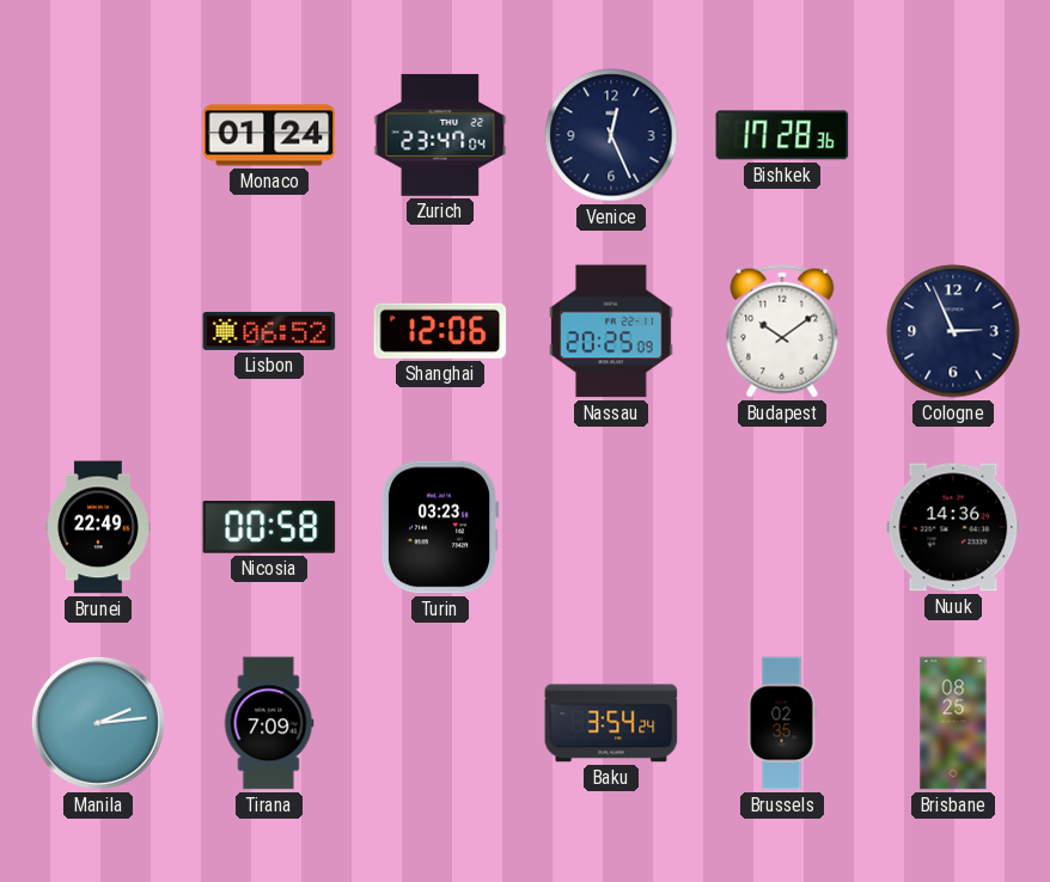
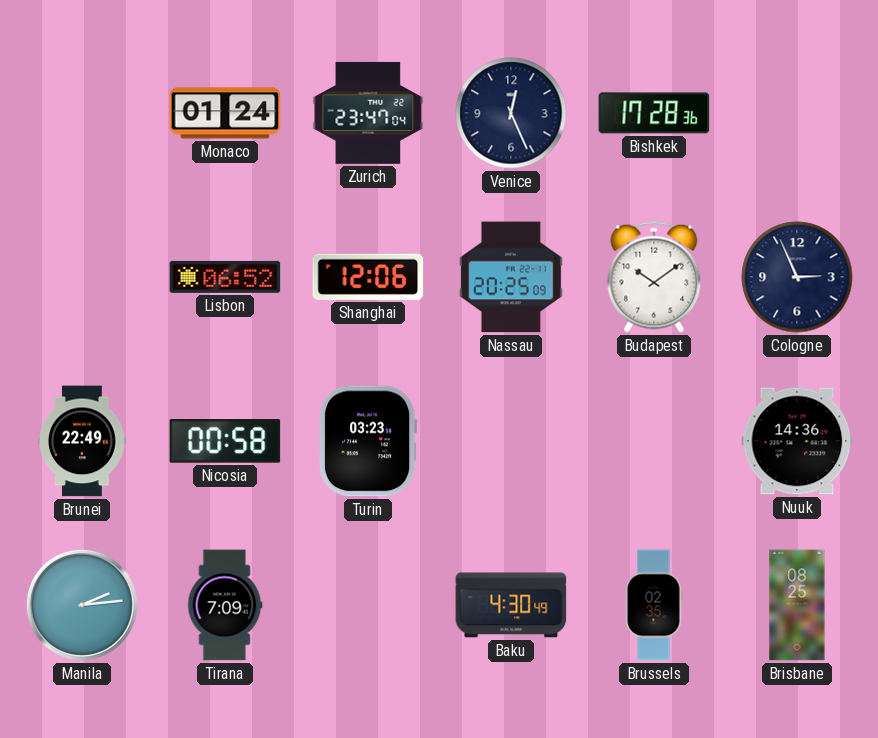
Baku: 3:54 -> 4:30 (511, 605)
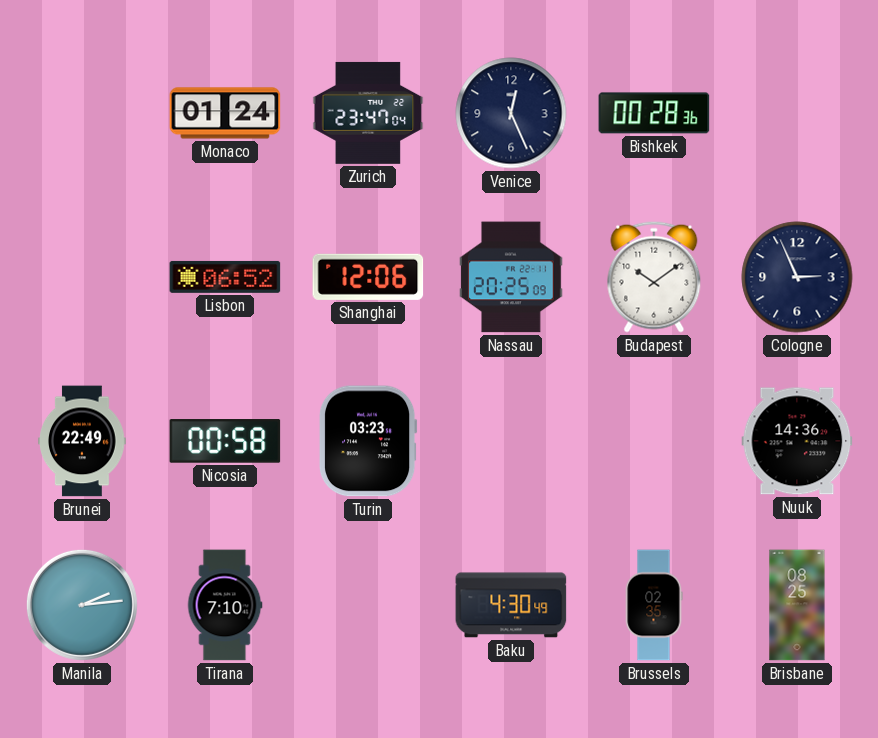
Bishkek: 17:28 -> 00:28 (654, 113)
Tirana: 7:09 -> 7:10 (225, 605)
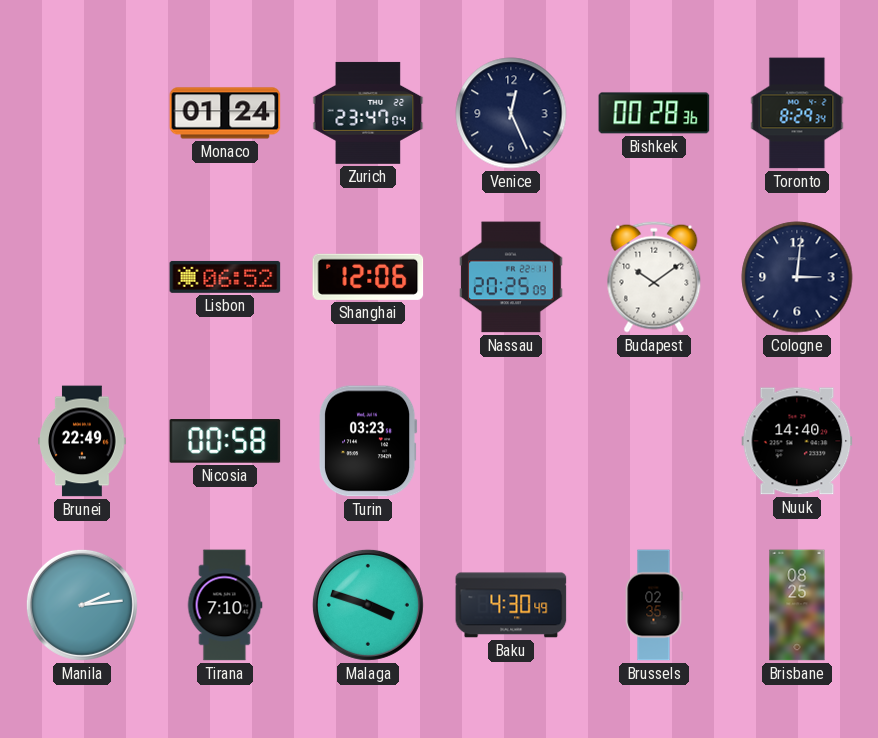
Toronto: none -> 8:29 (797, 113)
Cologne: 2:56 -> 3:01 (797, 277)
Nuuk: 14:36 -> 14:40 (797, 441)
Malaga: none -> 3:48 (368, 605)
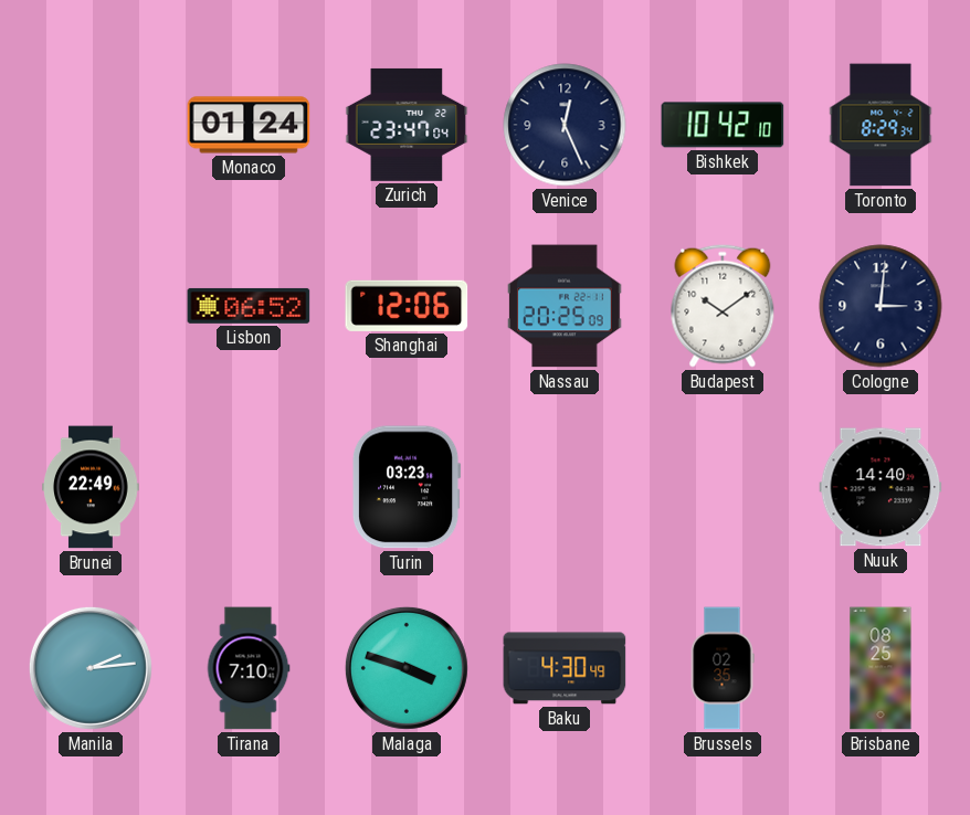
Bishkek: 00:28 -> 10:42 (723, 125)
Nicosia: 00:58 -> none (225, 441)
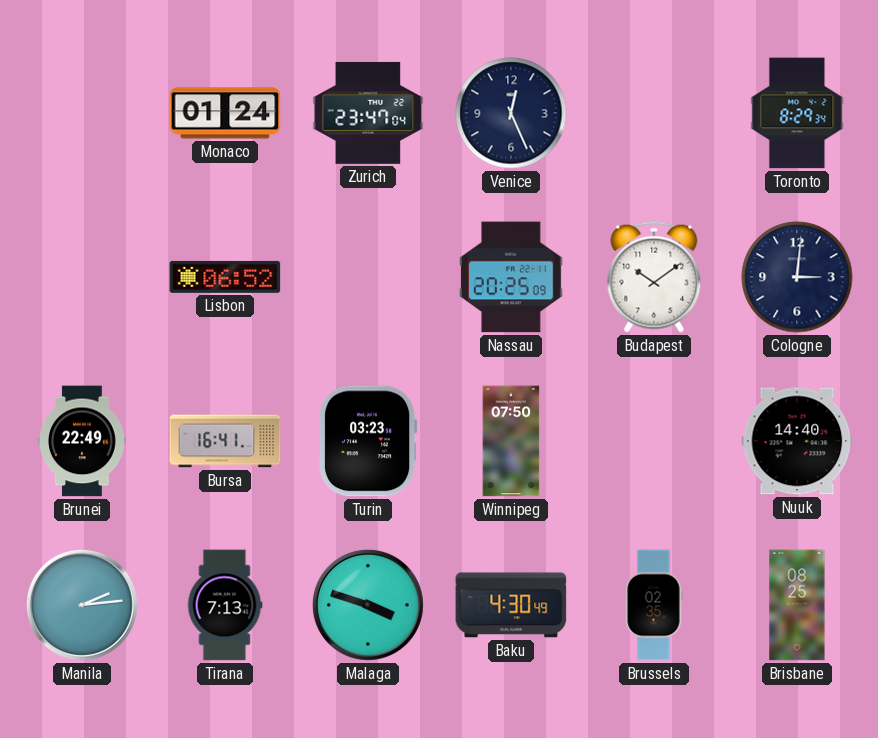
Bishkek: 10:42 -> none (723, 125)
Shanghai: 12:06 -> none (407, 306)
Bursa: none -> 16:41 (225, 441)
Winnipeg: none -> 07:50 (511, 441)
Tirana: 7:10 -> 7:13 (225, 605)
